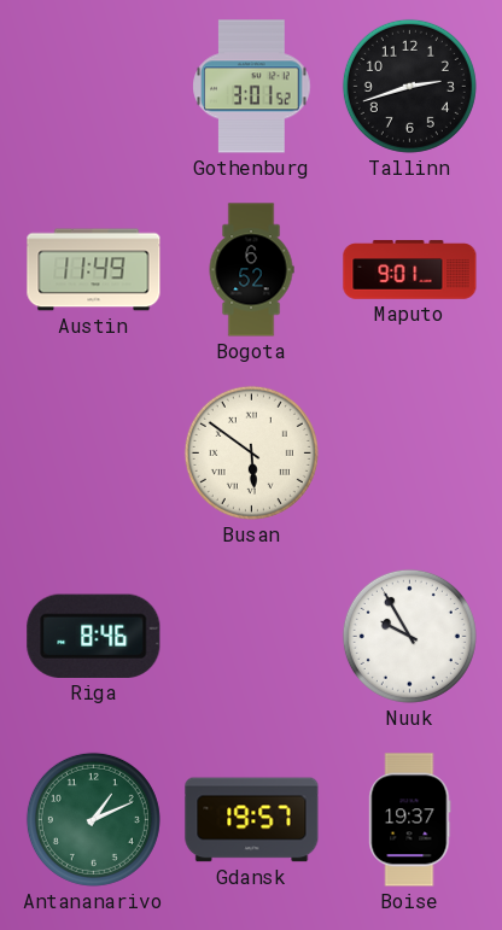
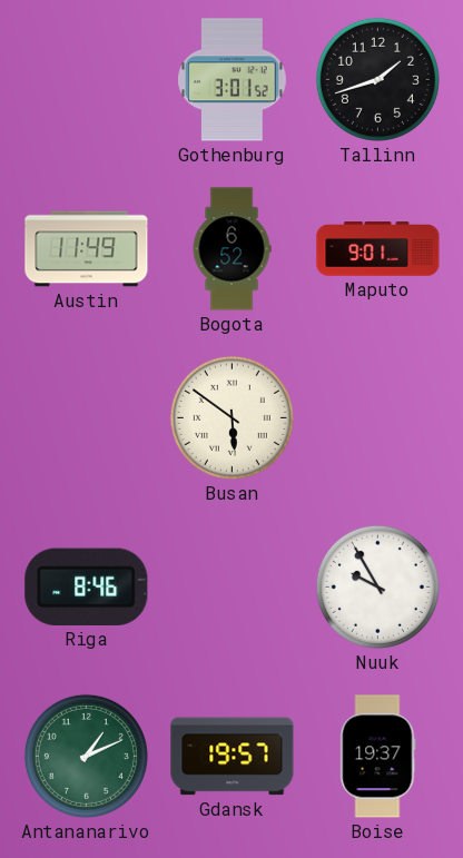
Tallinn: 2:42 -> 1:42 (377, 79)
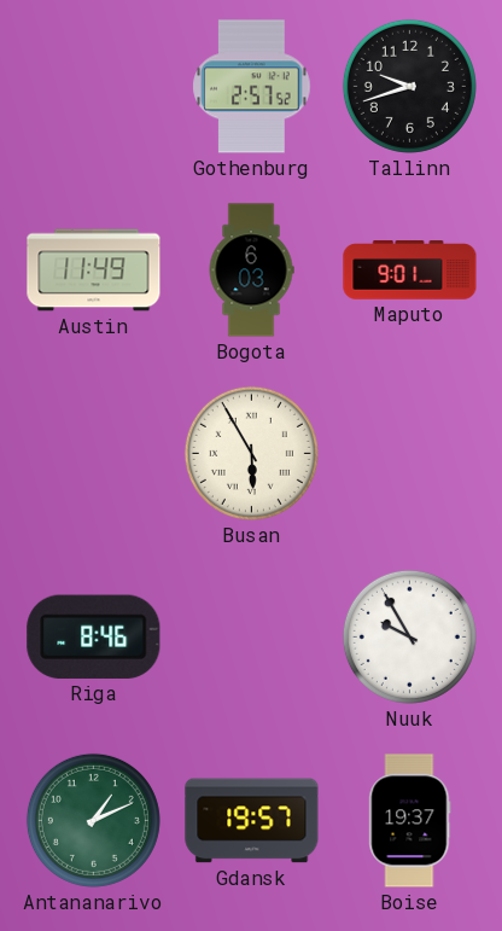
Gothenburg: 3:01 -> 2:57 (252, 87)
Tallinn: 1:42 -> 9:42 (409, 86)
Bogota: 6:52 -> 6:03 (251, 270)
Busan: 5:51 -> 5:55 (251, 453)
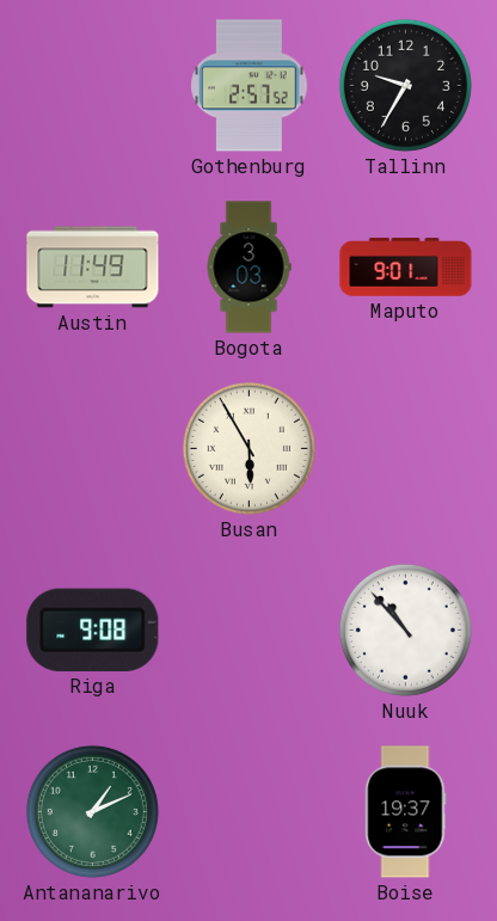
Tallinn: 9:42 -> 9:35 (405, 85)
Bogota: 6:03 -> 3:03 (249, 268)
Riga: 8:46 -> 9:08 (93, 630)
Nuuk: 9:55 -> 10:53 (405, 630)
Gdansk: 19:57 -> none (252, 821)
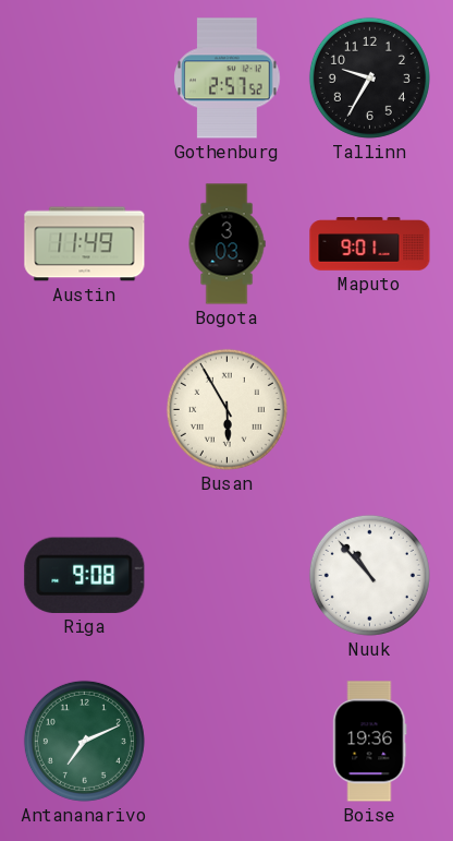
Antananarivo: 1:11 -> 7:11 (84, 741)
Boise: 19:37 -> 19:36 (370, 742)
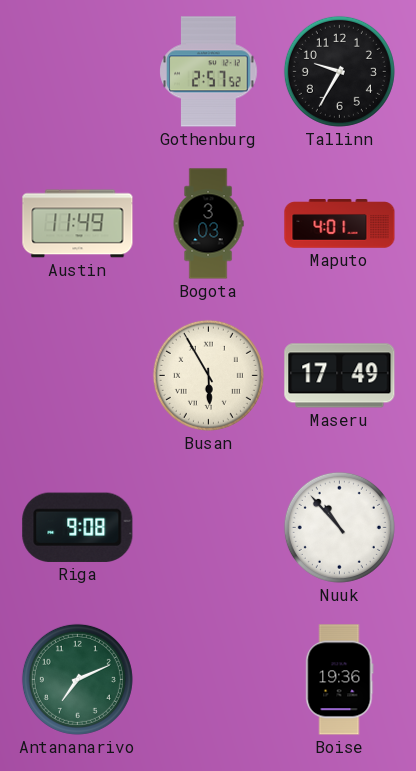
Maputo: 9:01 -> 4:01 (340, 224)
Maseru: none -> 17:49 (340, 376)
